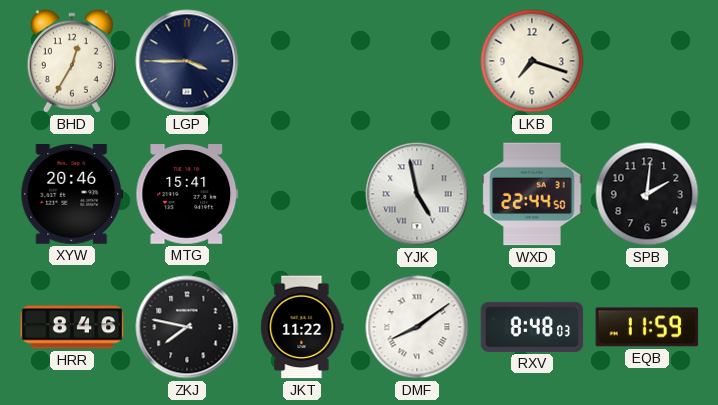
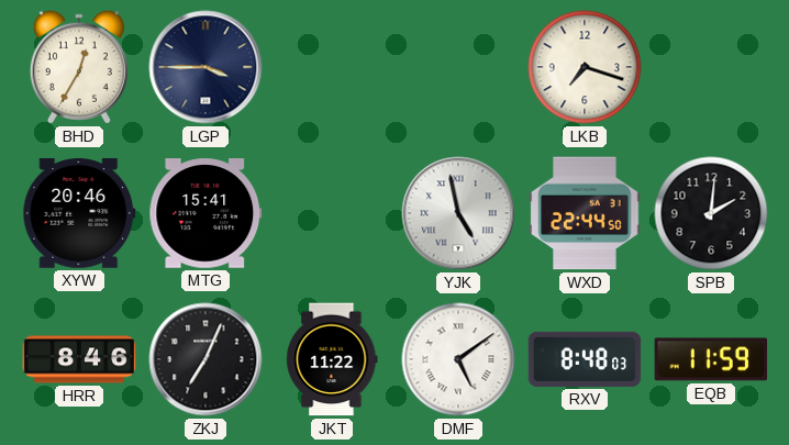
ZKJ: 7:47 -> 7:04 (205, 359)
DMF: 8:09 -> 5:09 (458, 359)
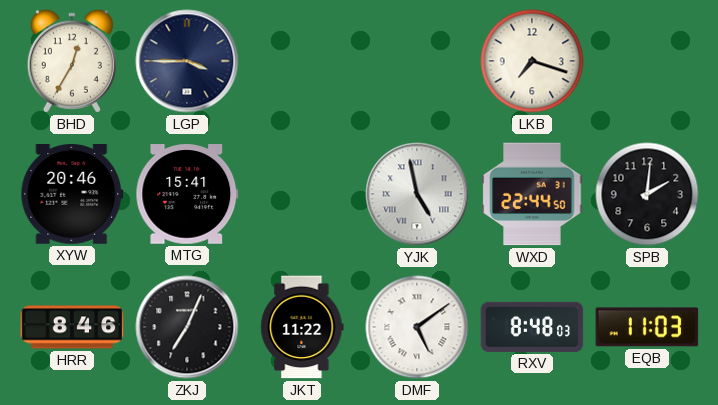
EQB: 11:59 -> 11:03 (647, 327)
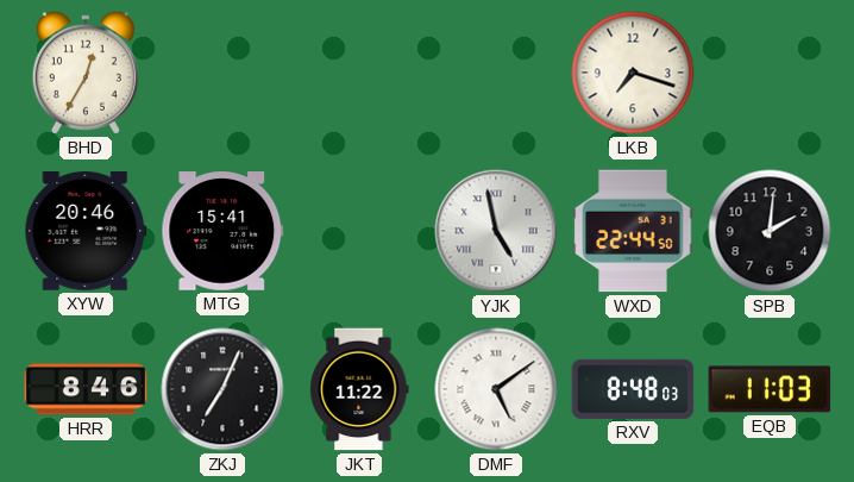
LGP: 3:45 -> none (187, 61)
